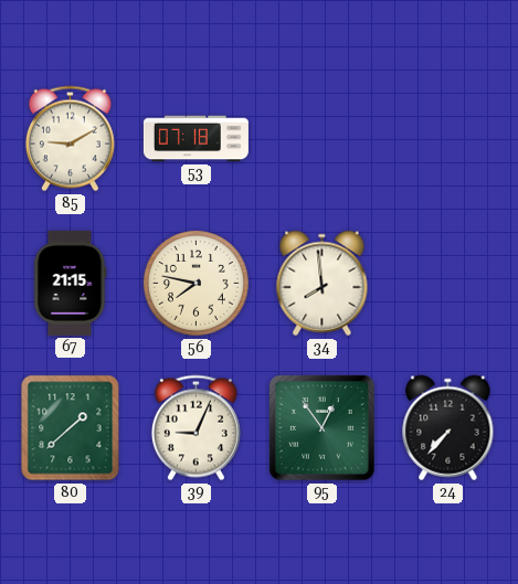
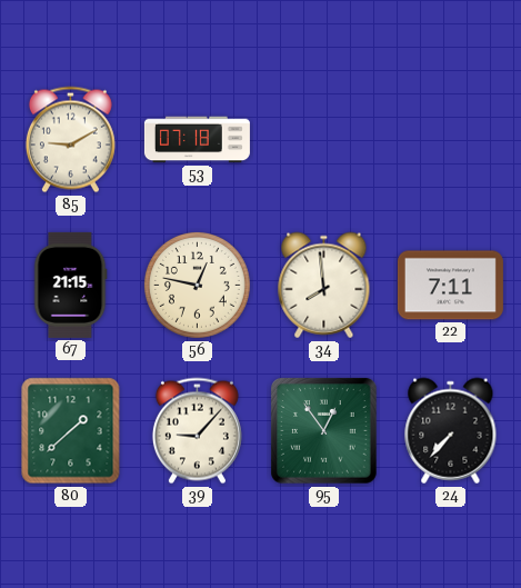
56: 7:47 -> 12:47 (197, 285)
22: none -> 7:11 (450, 286)
39: 9:04 -> 9:07 (197, 431)
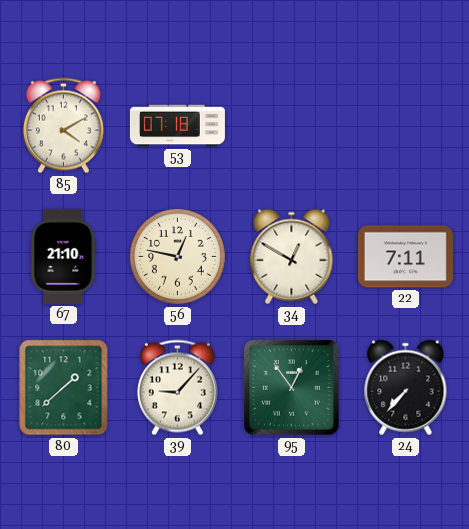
85: 9:10 -> 4:10 (63, 126)
67: 21:15 -> 21:10 (64, 256)
34: 7:59 -> 12:50 (292, 257)
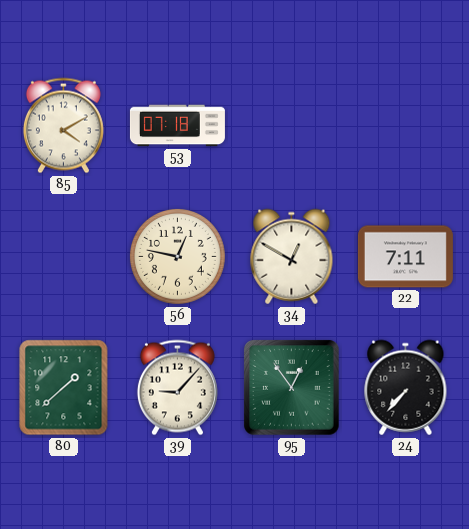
67: 21:10 -> none (64, 256)
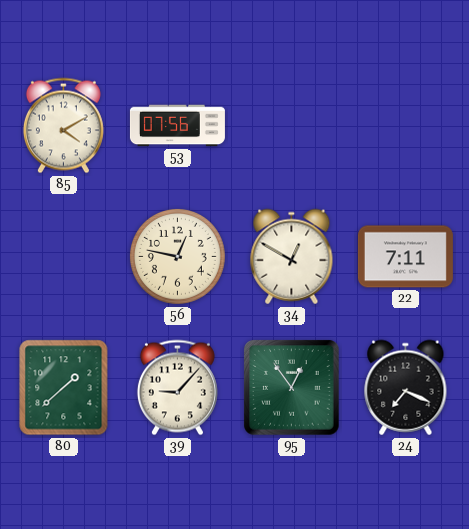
53: 07:18 -> 07:56 (177, 126)
24: 7:37 -> 7:19 (406, 388)
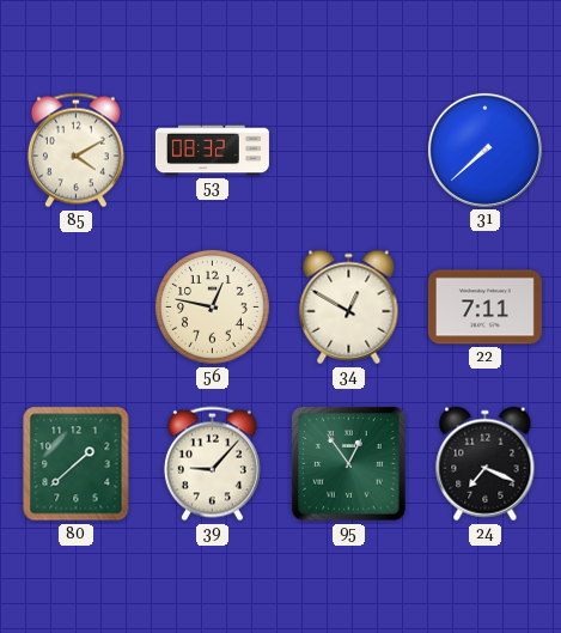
53: 07:56 -> 08:32 (212, 151)
31: none -> 7:38 (484, 150)
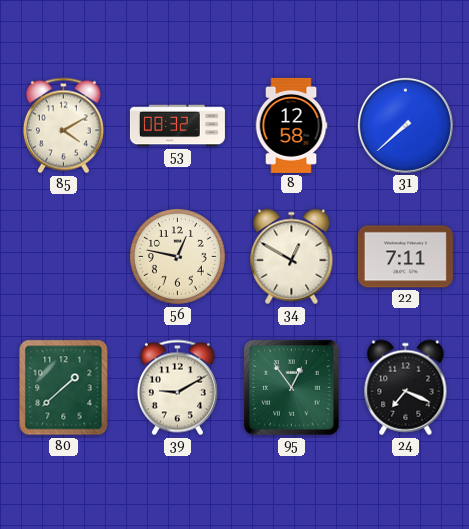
8: none -> 12:58 (291, 125)
39: 9:07 -> 9:10 (177, 388)
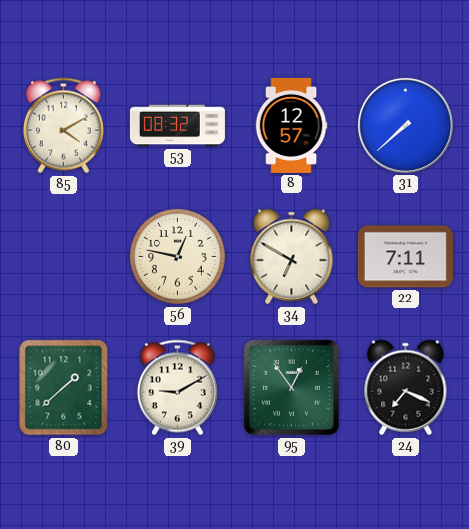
8: 12:58 -> 12:57 (291, 125)
34: 12:50 -> 6:50 (292, 257)
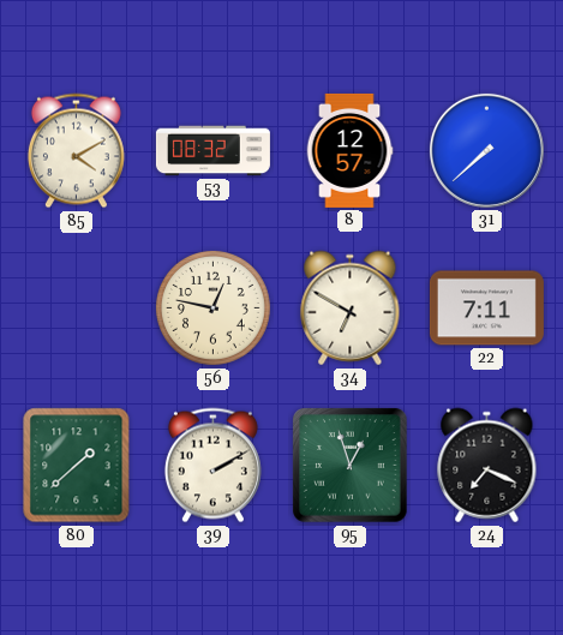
39: 9:10 -> 2:10 (212, 466)
95: 12:54 -> 12:57 (351, 466)
